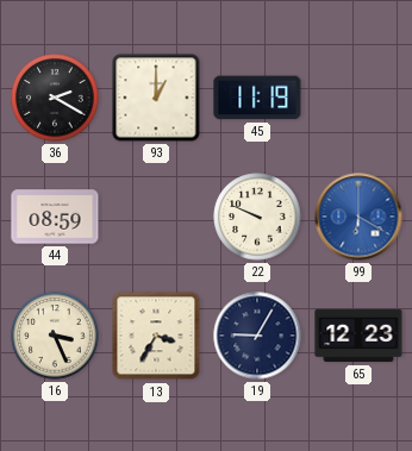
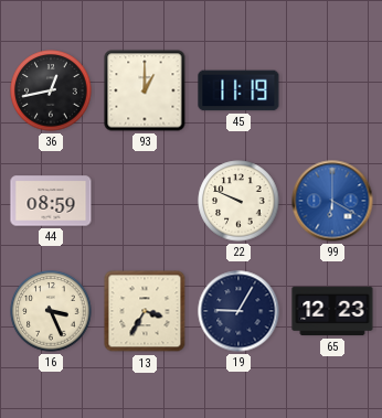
36: 2:20 -> 12:43 (51, 90)
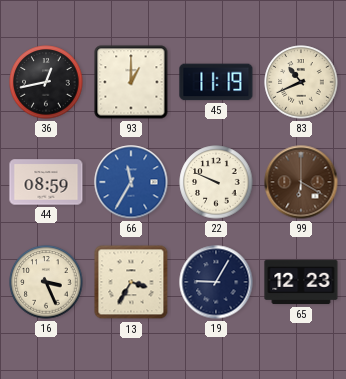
83: none -> 10:41 (301, 82)
66: none -> 11:35 (131, 182)
99 dial: blue -> brown (301, 182)
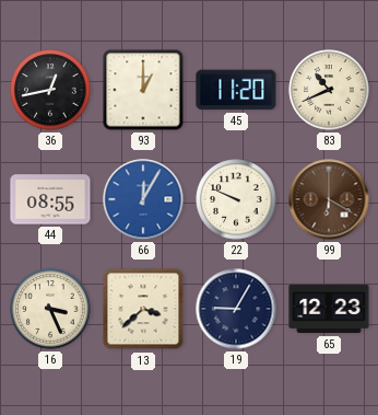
45: 11:19 -> 11:20 (236, 90)
44: 08:59 -> 08:55 (50, 199)
66: 11:35 -> 12:05 (143, 199)
13: 3:35 -> 3:38 (143, 309)
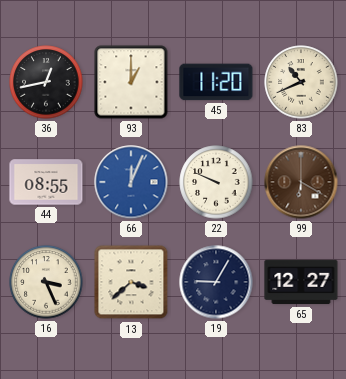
66: 12:05 -> 12:04 (131, 182)
65: 12:23 -> 12:27 (301, 282)
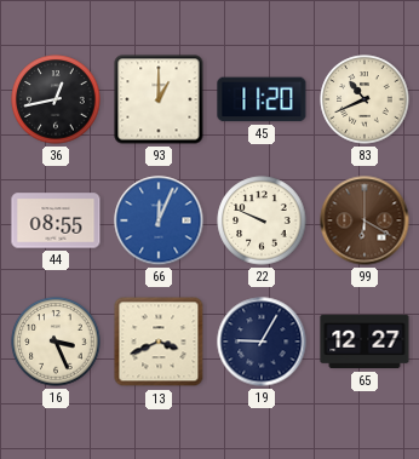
13: 3:38 -> 3:41 (159, 342)
